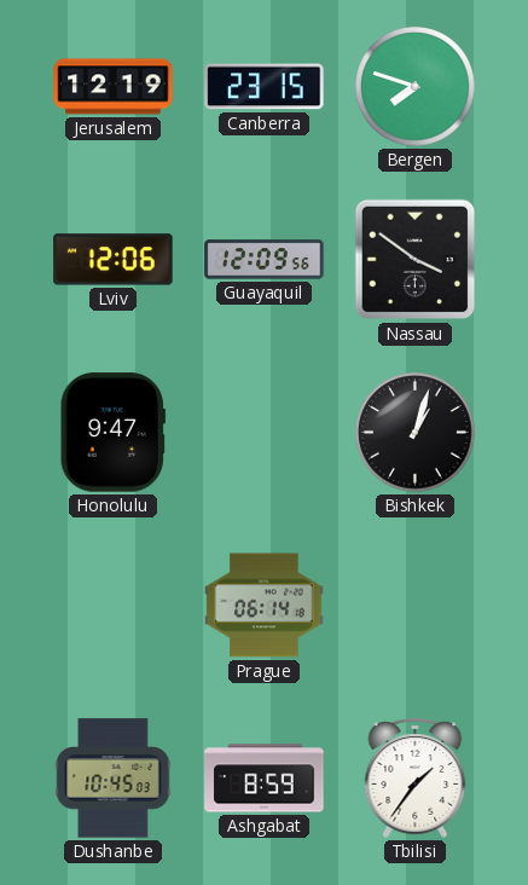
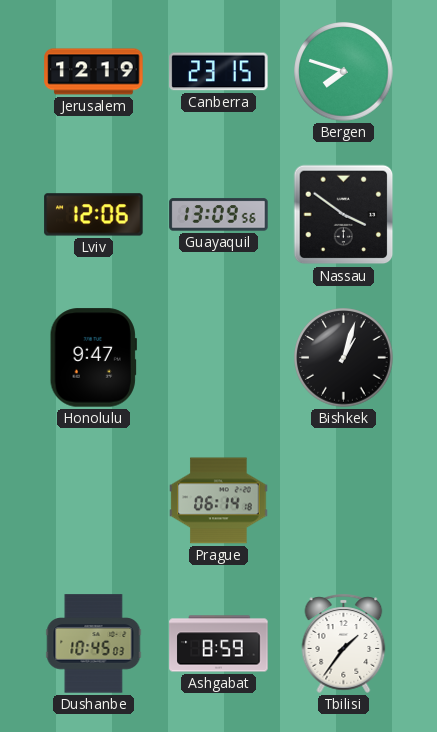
Guayaquil: 12:09 -> 13:09 (219, 215)
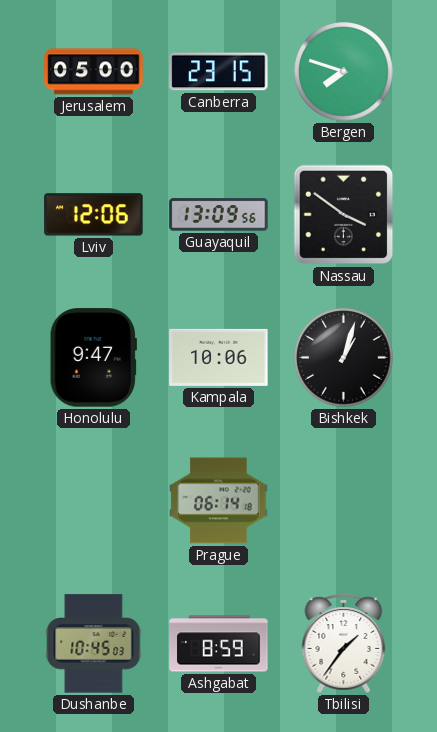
Jerusalem: 12:19 -> 05:00 (94, 72)
Kampala: none -> 10:06 (219, 357)
